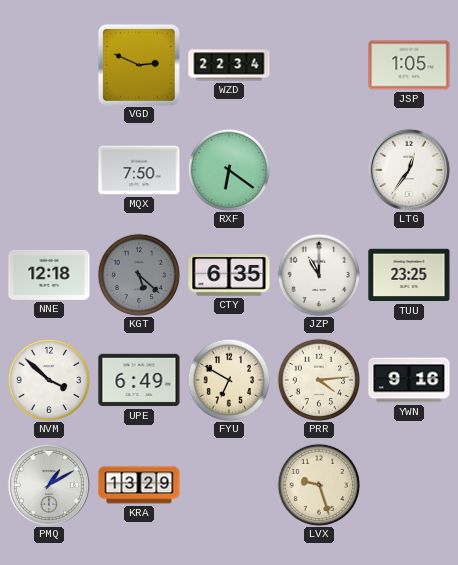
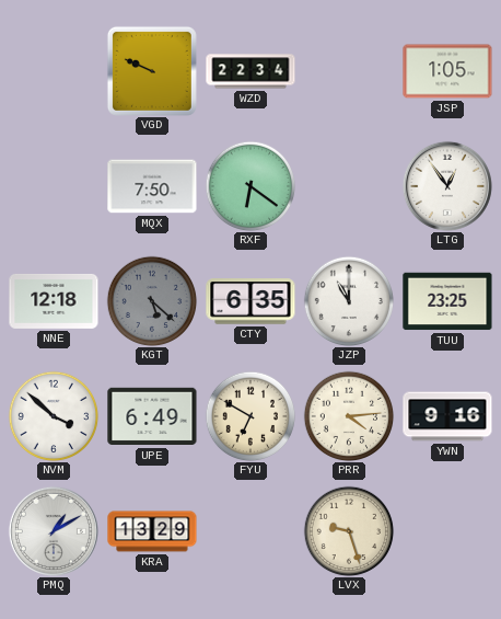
VGD: 2:49 -> 9:49 (152, 71)
LTG: 12:36 -> 12:54 (447, 186)
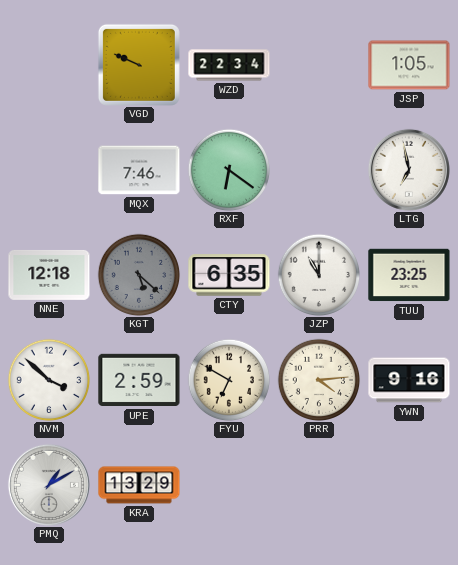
MQX: 7:50 -> 7:46 (139, 170)
LTG: 12:54 -> 6:58 (409, 170)
UPE: 6:49 -> 2:59 (139, 380)
LVX: 9:27 -> none (349, 531)
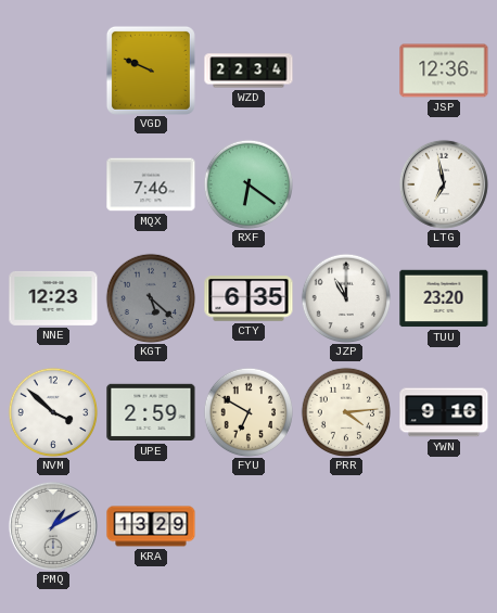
JSP: 1:05 -> 12:36 (444, 71)
NNE: 12:18 -> 12:23 (53, 298)
TUU: 23:25 -> 23:20 (444, 298)
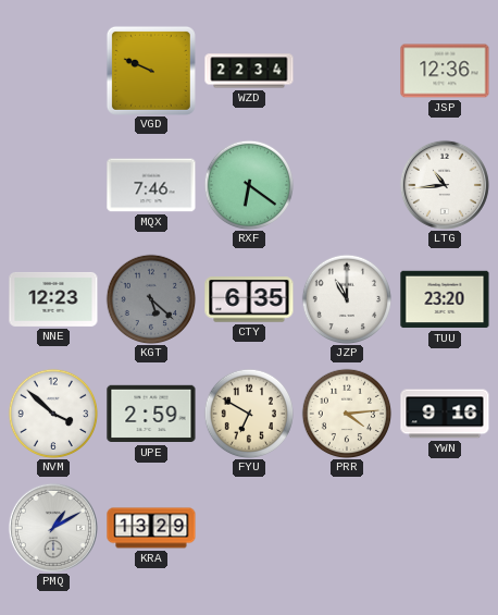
LTG: 6:58 -> 10:44 (445, 185)
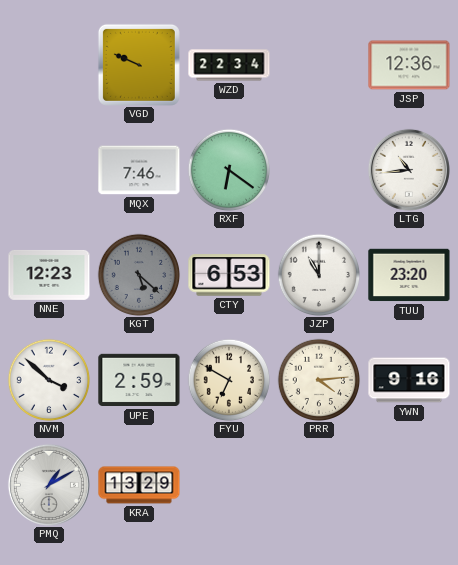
CTY: 6:35 -> 6:53 (229, 275)
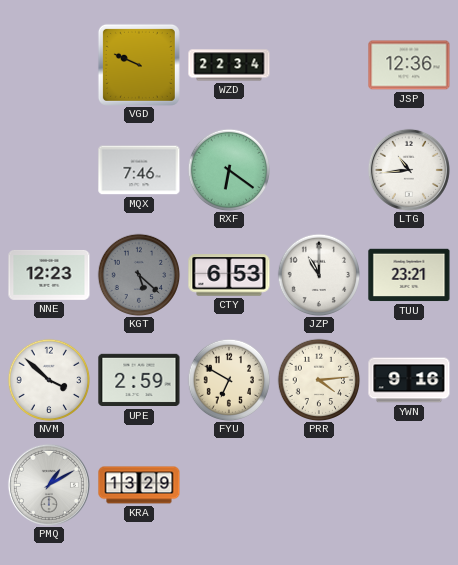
TUU: 23:20 -> 23:21 (409, 275)
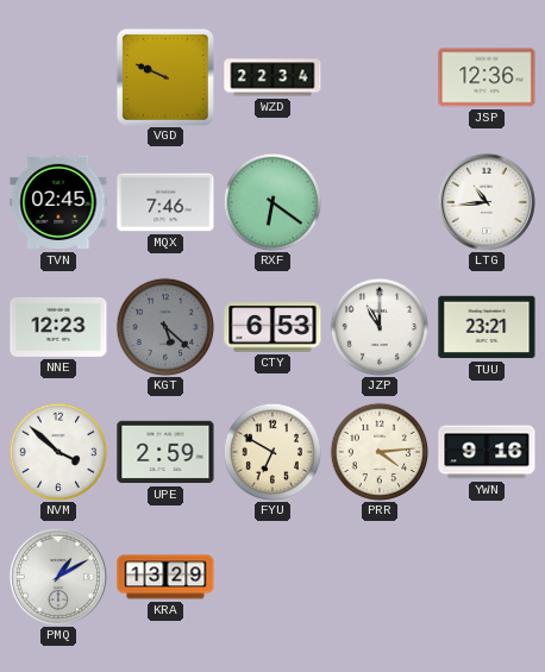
TVN: none -> 02:45 (58, 202)
